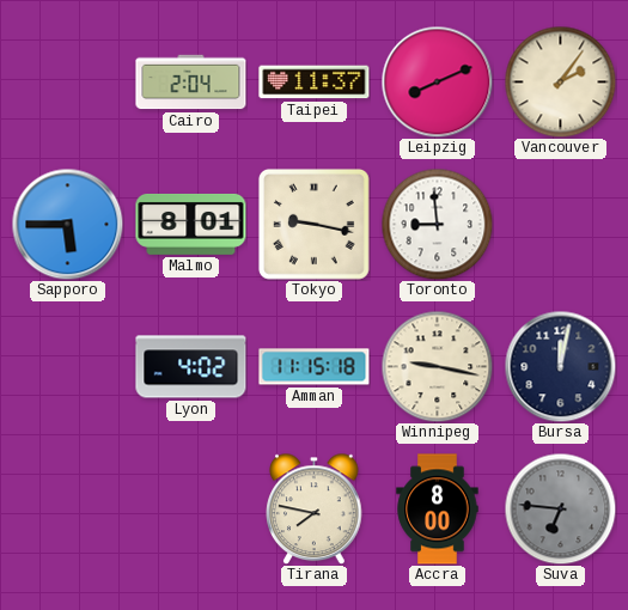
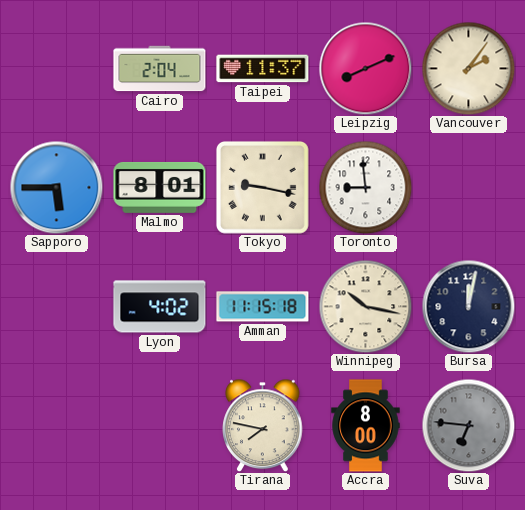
Winnipeg: 9:17 -> 10:17 (365, 306)
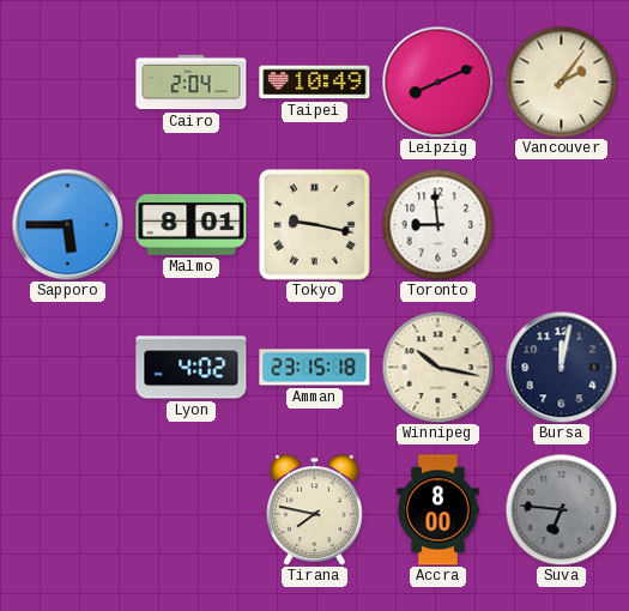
Taipei: 11:37 -> 10:49 (315, 83)
Amman: 11:15 -> 23:15 (315, 368)
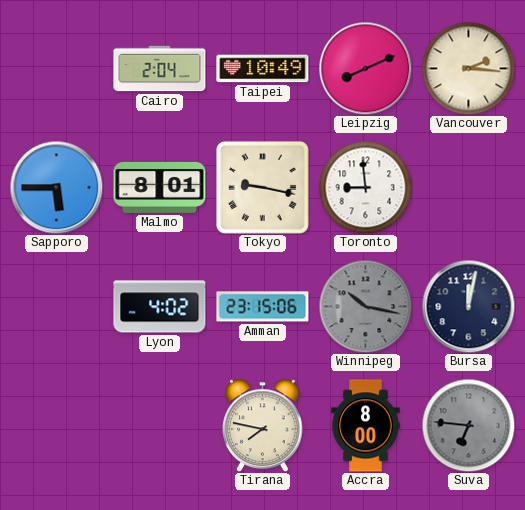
Vancouver: 2:06 -> 2:16 (468, 68)
Amman: 23:15:18 -> 23:15:06 (263, 307)
Winnipeg dial: cream -> grey (365, 306)
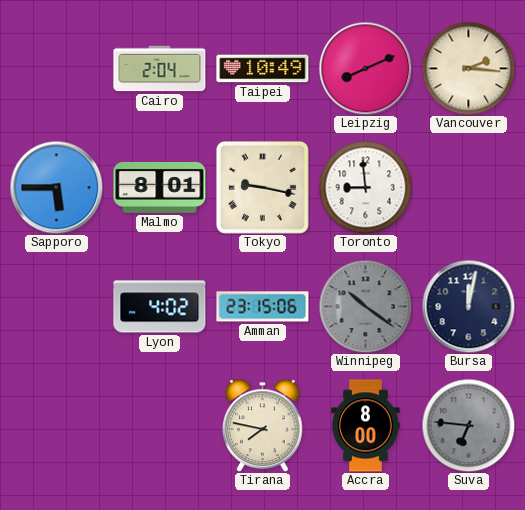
Winnipeg: 10:17 -> 10:21 (365, 306)
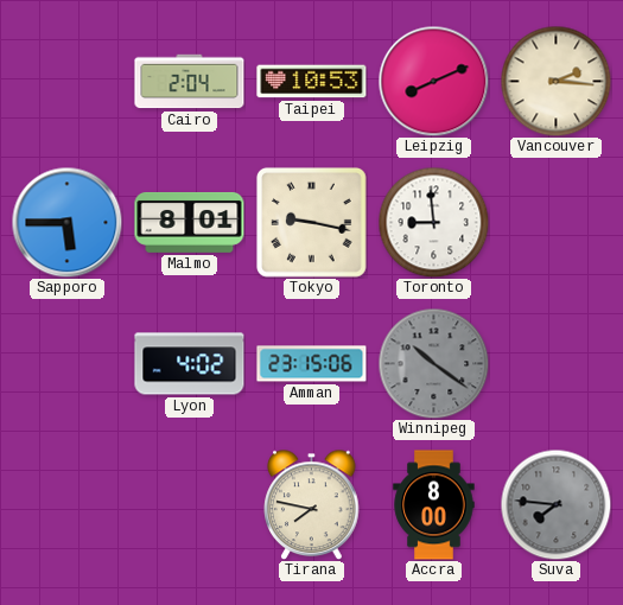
Taipei: 10:49 -> 10:53 (312, 82)
Bursa: 12:02 -> none (468, 306)
Suva: 6:46 -> 7:46 (555, 504)
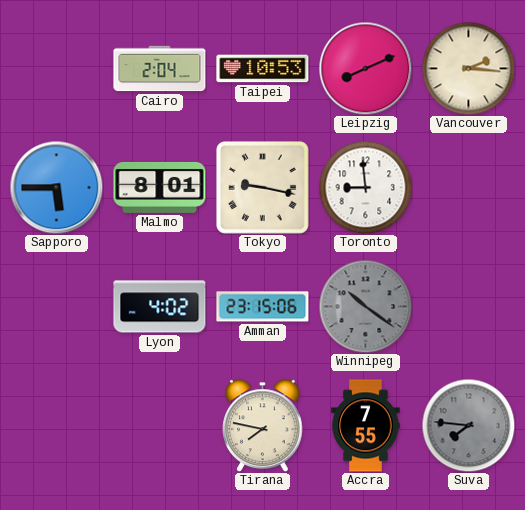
Accra: 8:00 -> 7:55 (366, 426)
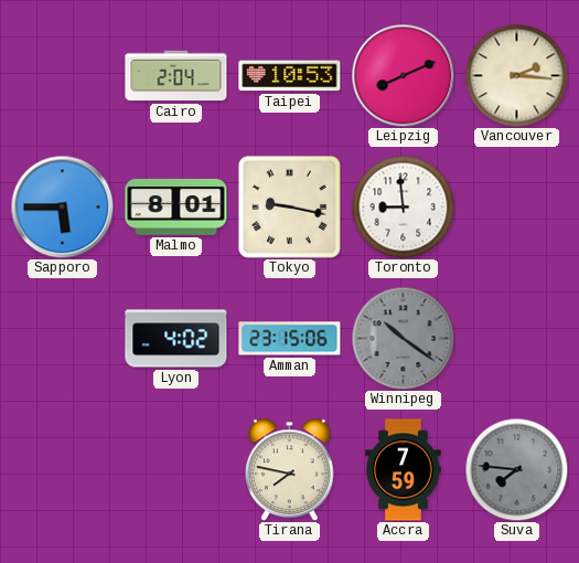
Accra: 7:55 -> 7:59 (404, 470)
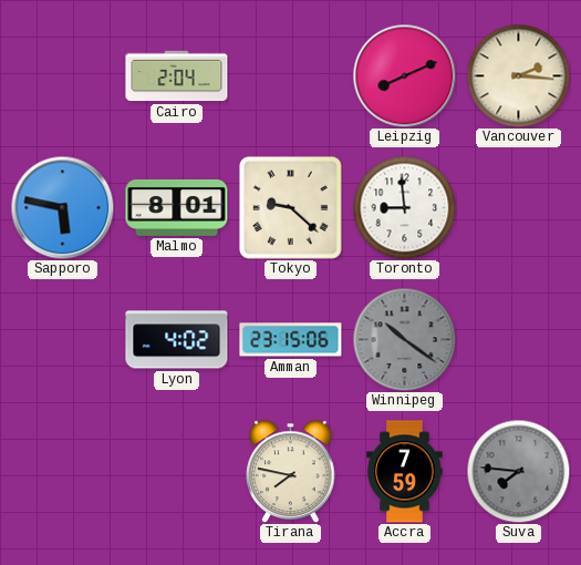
Taipei: 10:53 -> none (290, 76)
Sapporo: 5:45 -> 5:47 (62, 207)
Tokyo: 9:17 -> 9:22 (290, 207)
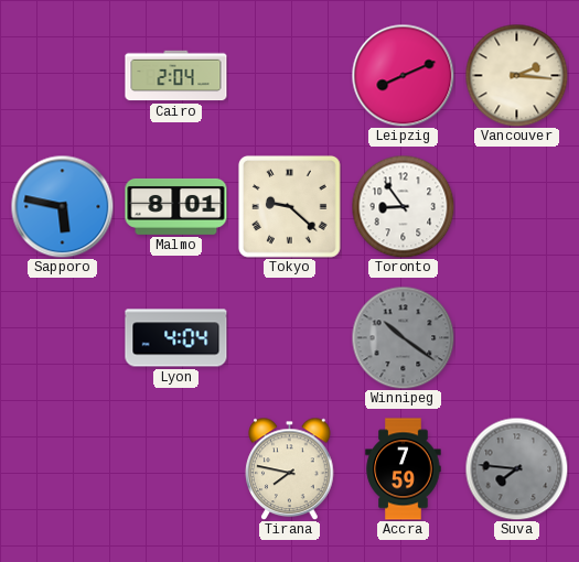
Toronto: 8:59 -> 8:54 (403, 206)
Lyon: 4:02 -> 4:04 (176, 338)
Amman: 23:15 -> none (291, 340)
